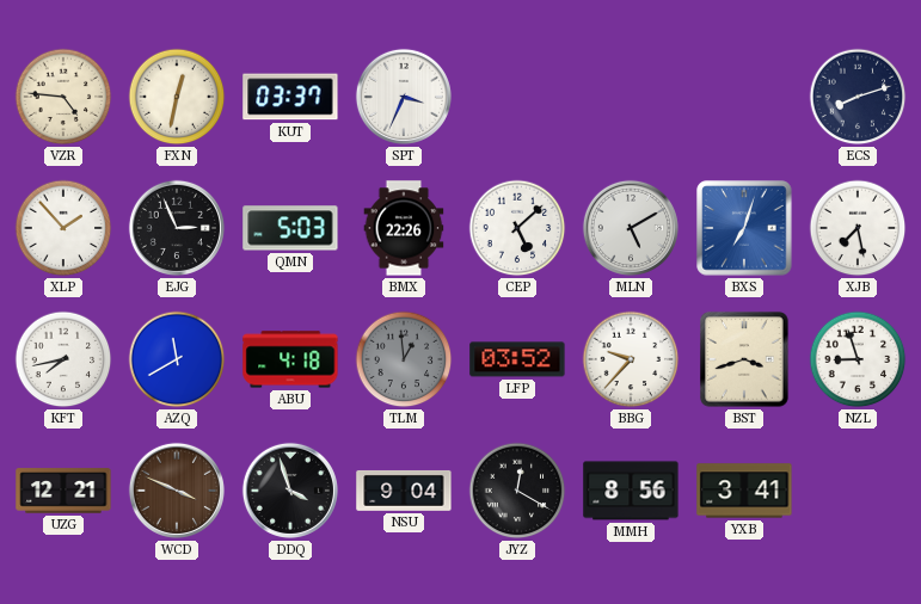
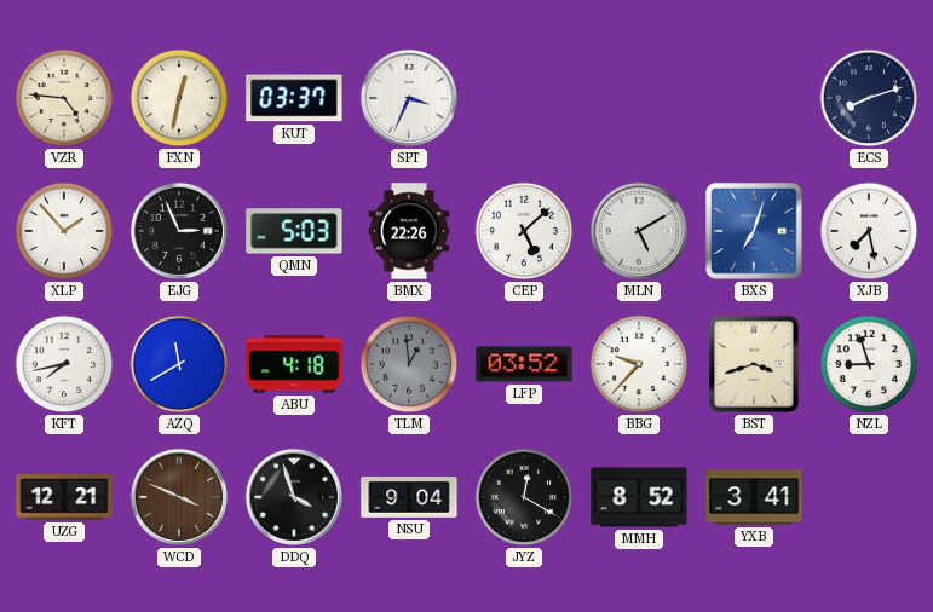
MMH: 8:56 -> 8:52 (639, 497)
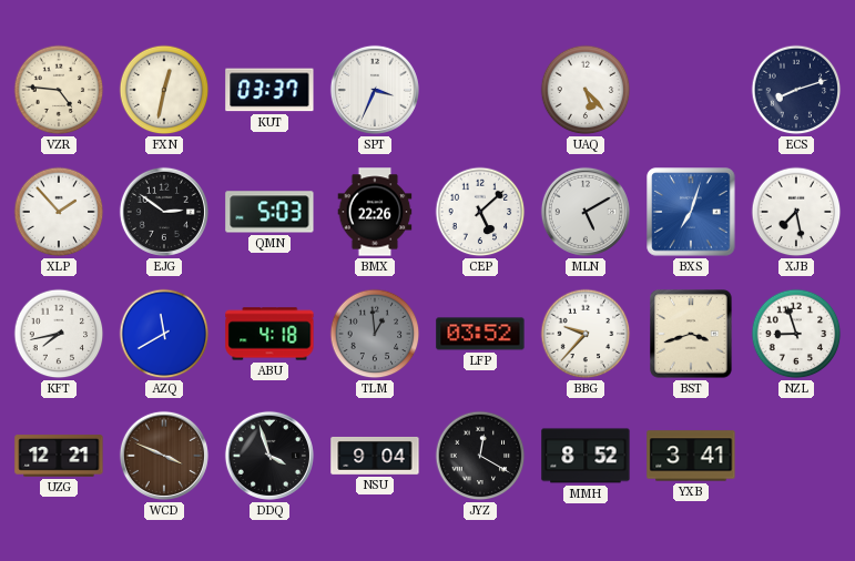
UAQ: none -> 5:23 (586, 90)
EJG: 2:56 -> 2:51 (164, 212)
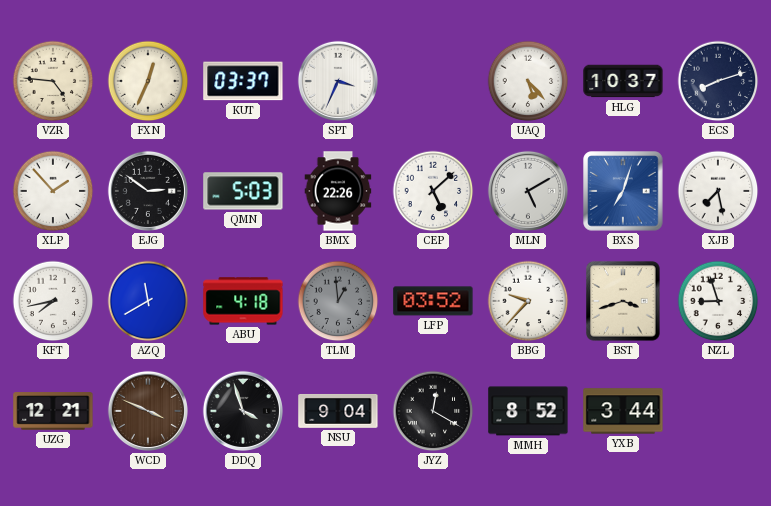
FXN: 12:32 -> 12:34 (148, 81)
HLG: none -> 10:37 (623, 81)
YXB: 3:41 -> 3:44 (623, 411)
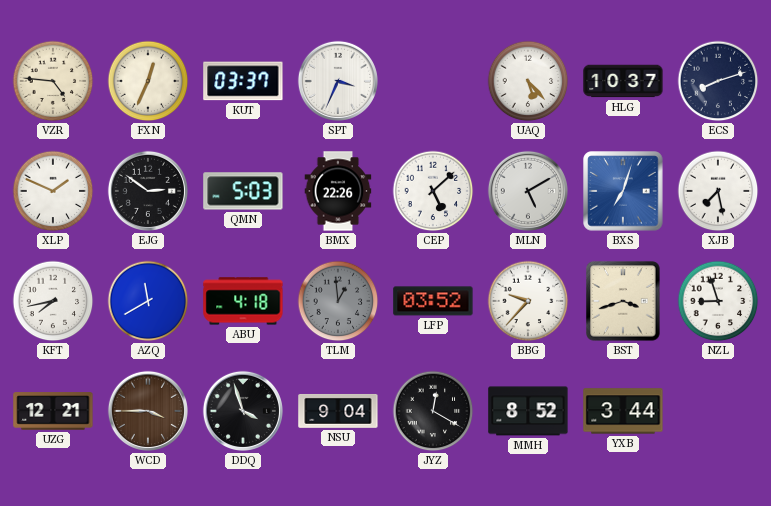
XLP: 1:53 -> 1:49 (53, 191)
WCD: 3:49 -> 3:45 (148, 411)
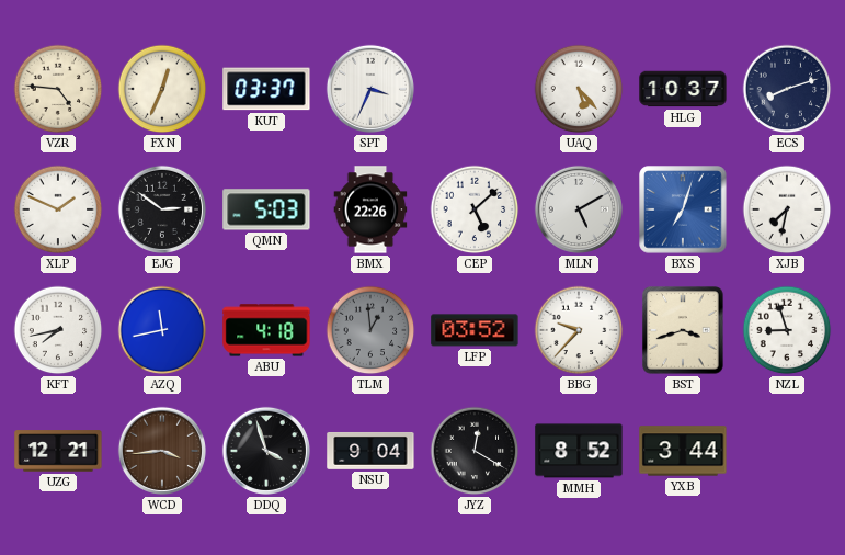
XJB: 7:28 -> 7:32 (787, 209)
AZQ: 11:40 -> 11:43 (162, 330)
WCD: 3:45 -> 3:44 (162, 451)
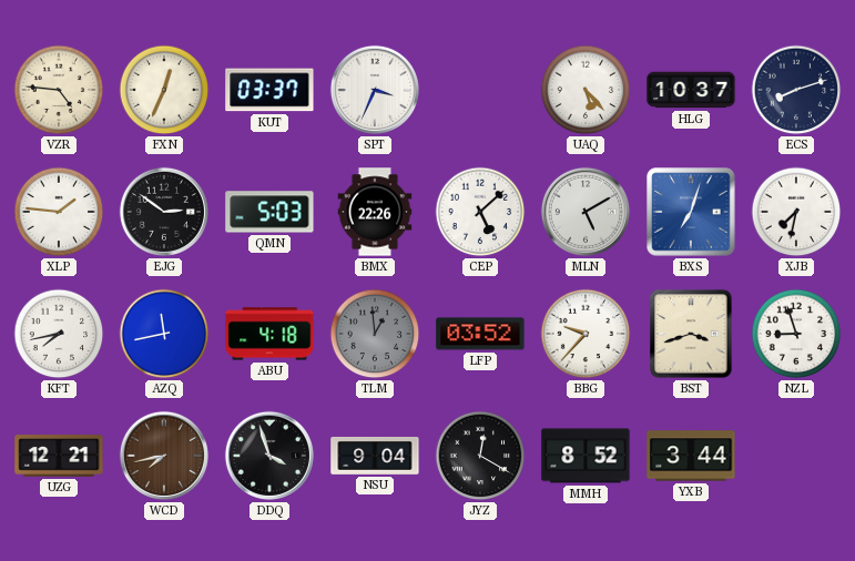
XLP: 1:49 -> 1:46 (59, 212)
WCD: 3:44 -> 7:43 (164, 456)
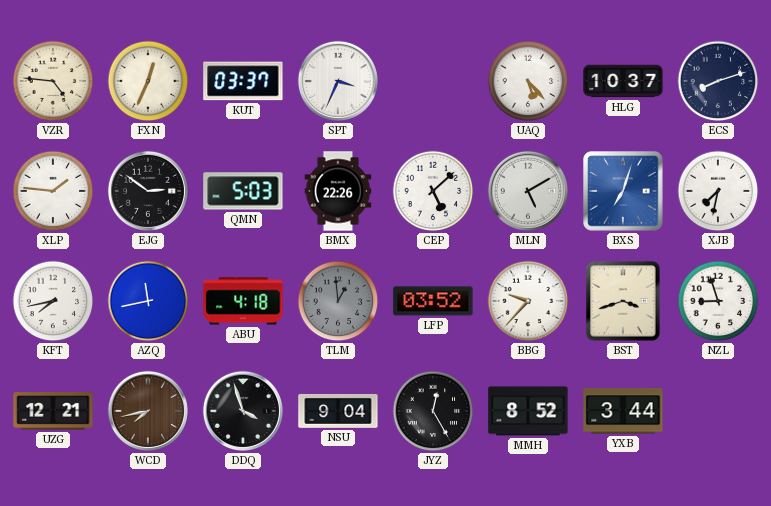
JYZ: 12:20 -> 12:25 (433, 411)
